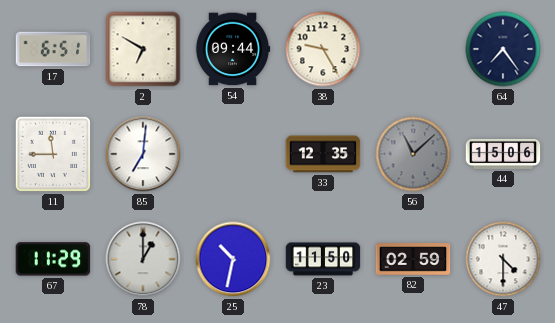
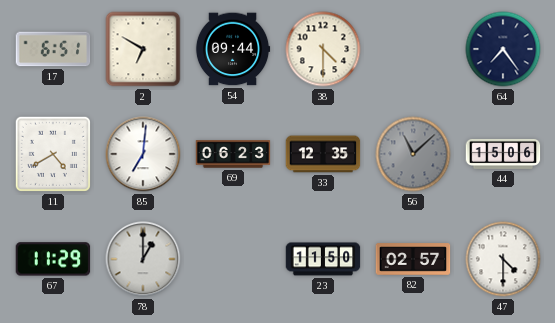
38: 9:25 -> 4:30 (323, 49)
11: 11:45 -> 4:40 (53, 154)
69: none -> 06:23 (233, 154)
25: 10:32 -> none (233, 259)
82: 02:59 -> 02:57 (413, 259)
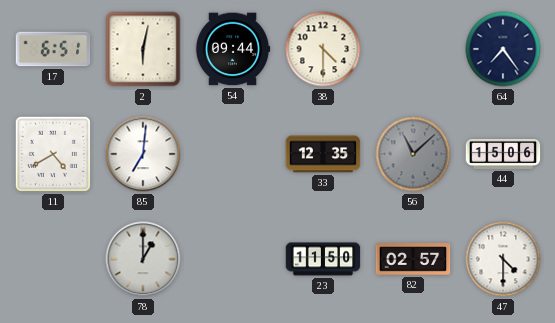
2: 6:50 -> 6:02 (143, 49)
69: 06:23 -> none (233, 154)
67: 11:29 -> none (53, 259)
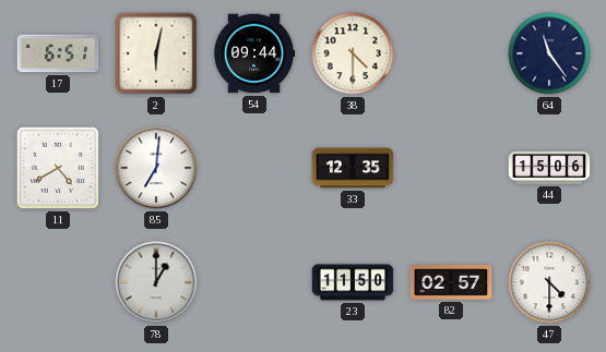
64: 7:24 -> 11:24 (549, 53)
56: 11:08 -> none (413, 154)
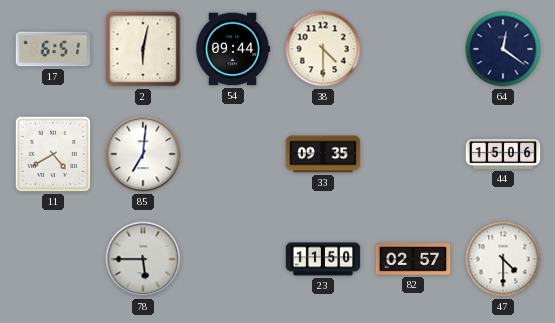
64: 11:24 -> 12:21 (503, 49)
33: 12:35 -> 09:35 (323, 154)
78: 1:00 -> 5:45 (143, 259)
